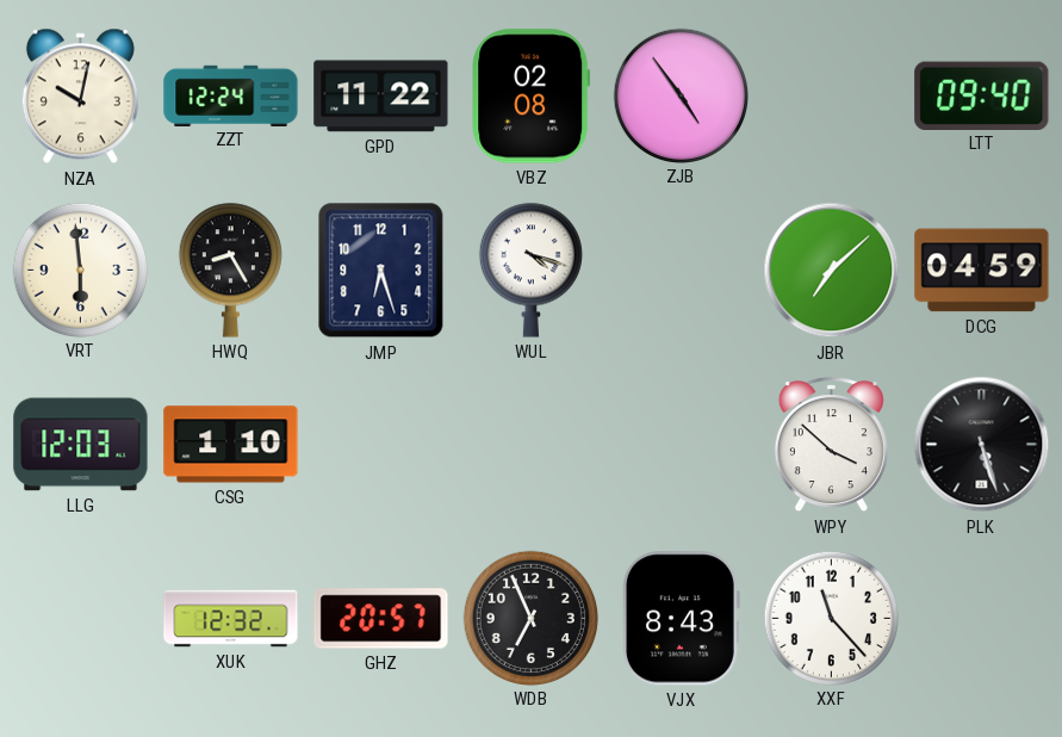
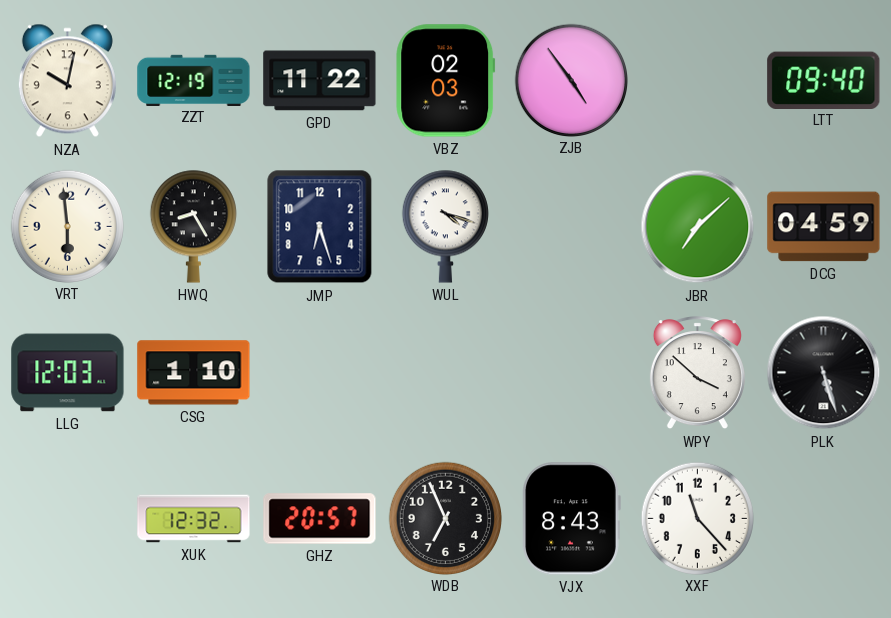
ZZT: 12:24 -> 12:19 (194, 80)
VBZ: 02:08 -> 02:03 (446, 81)
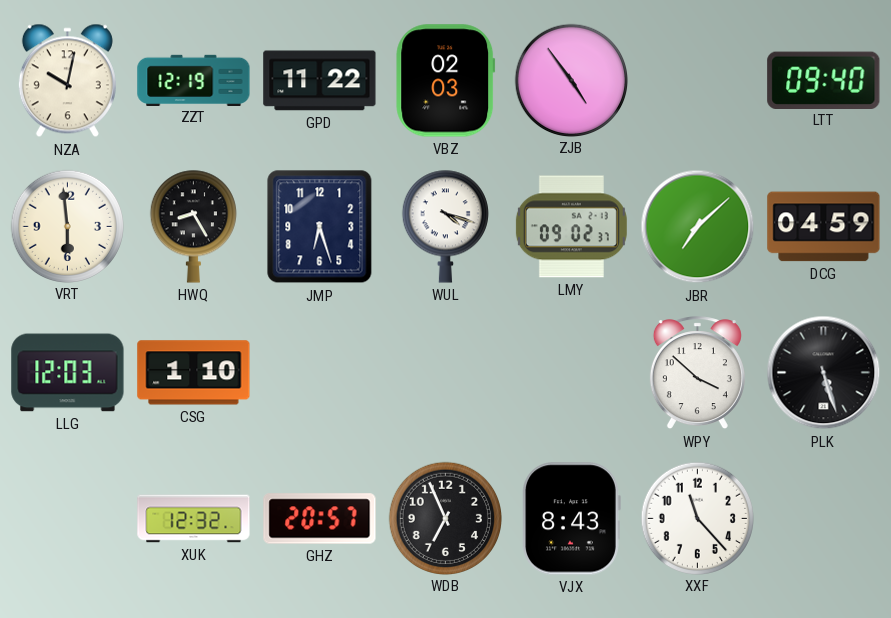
LMY: none -> 09:02 (571, 227)
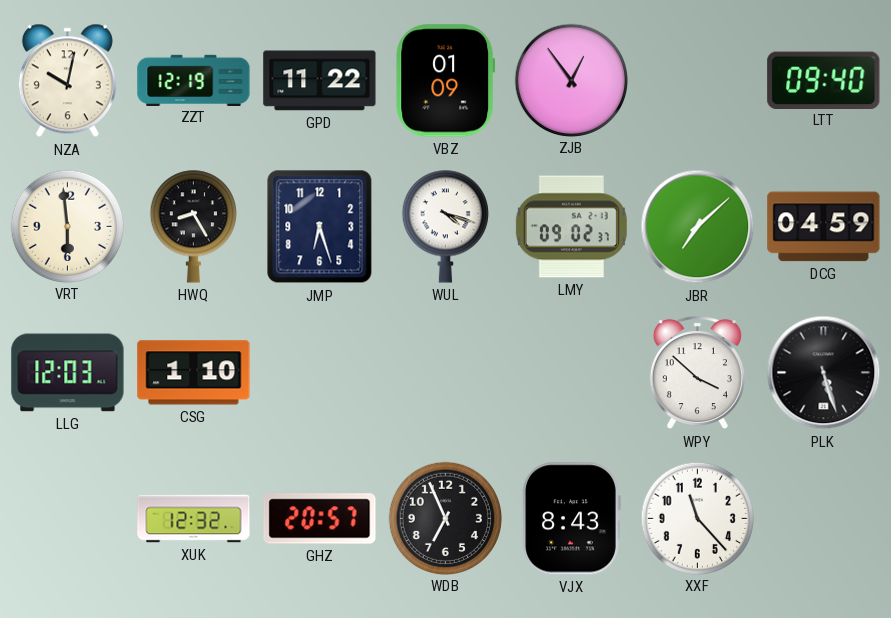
VBZ: 02:03 -> 01:09 (446, 81)
ZJB: 4:54 -> 12:54 (571, 80)
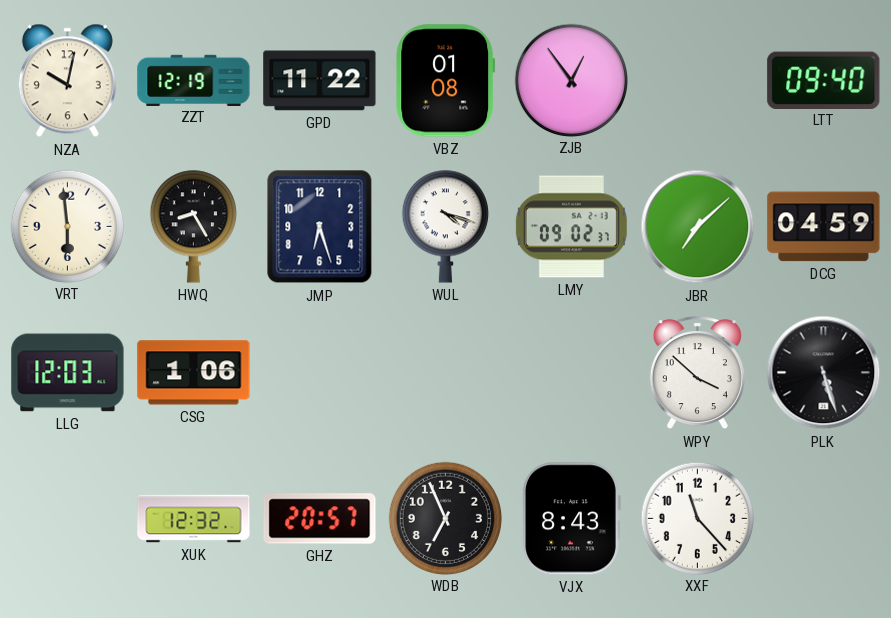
VBZ: 01:09 -> 01:08 (446, 81)
CSG: 1:10 -> 1:06 (194, 373)
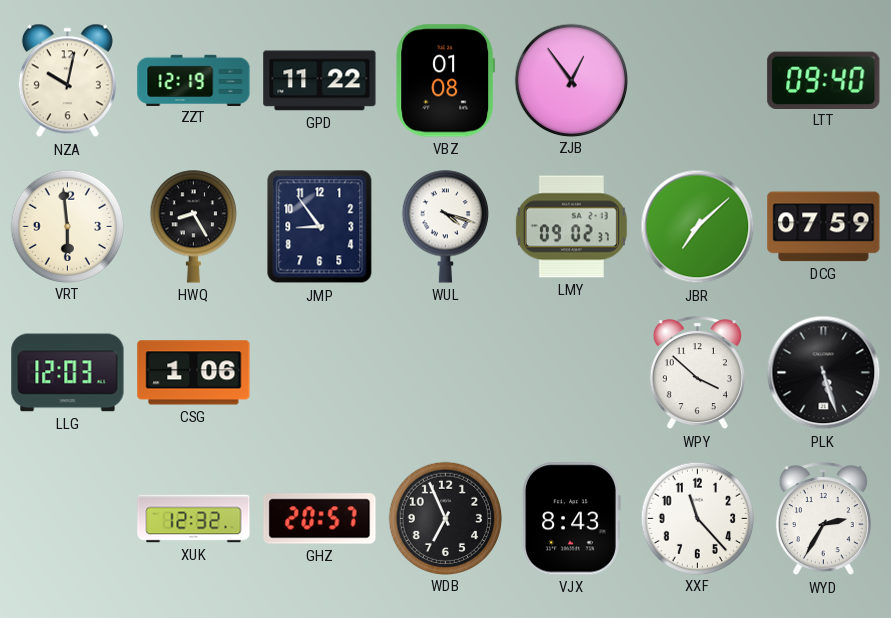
JMP: 6:27 -> 8:54 (320, 227)
DCG: 04:59 -> 07:59 (824, 227)
WYD: none -> 2:35 (823, 519)
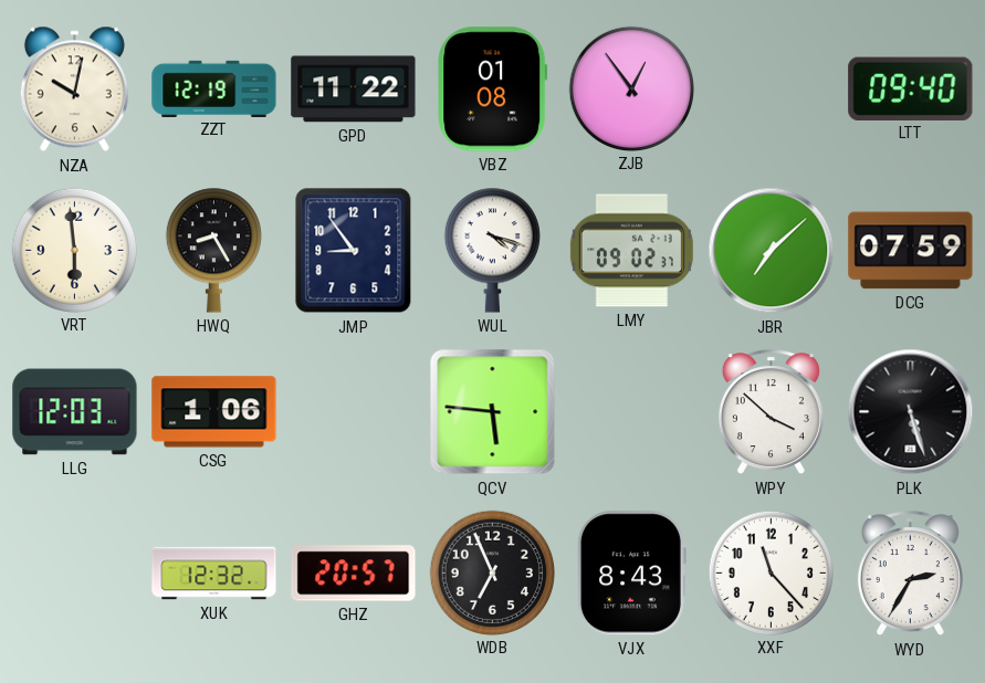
QCV: none -> 5:46 (493, 412)
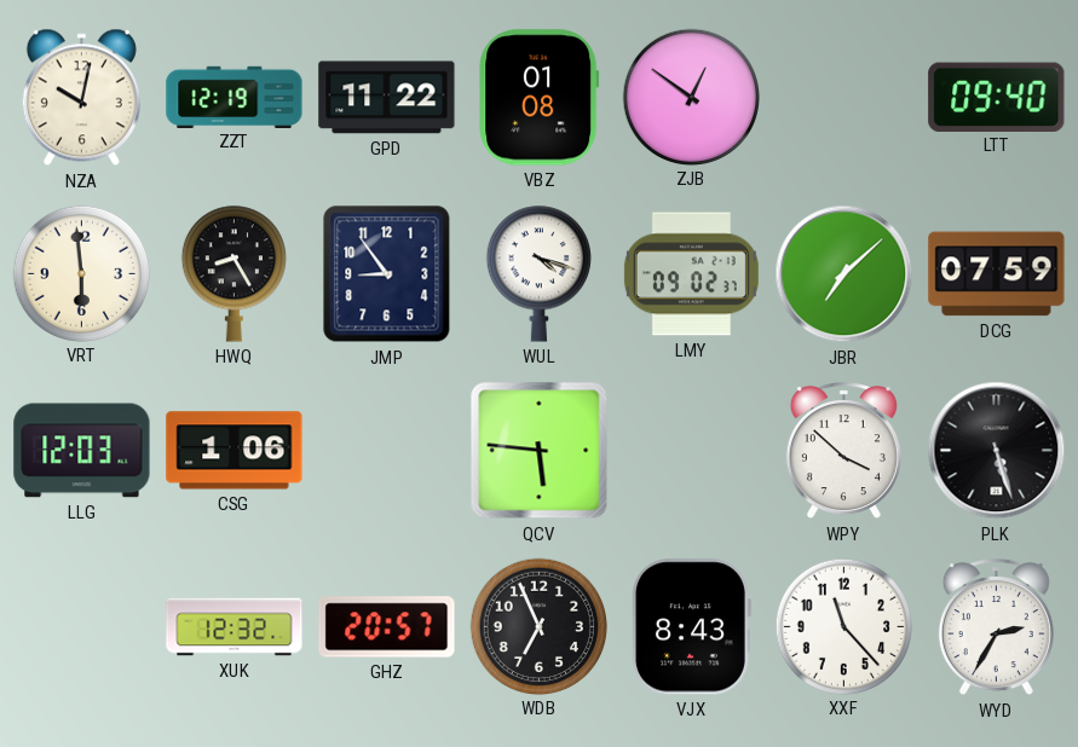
ZJB: 12:54 -> 12:51 (691, 97)
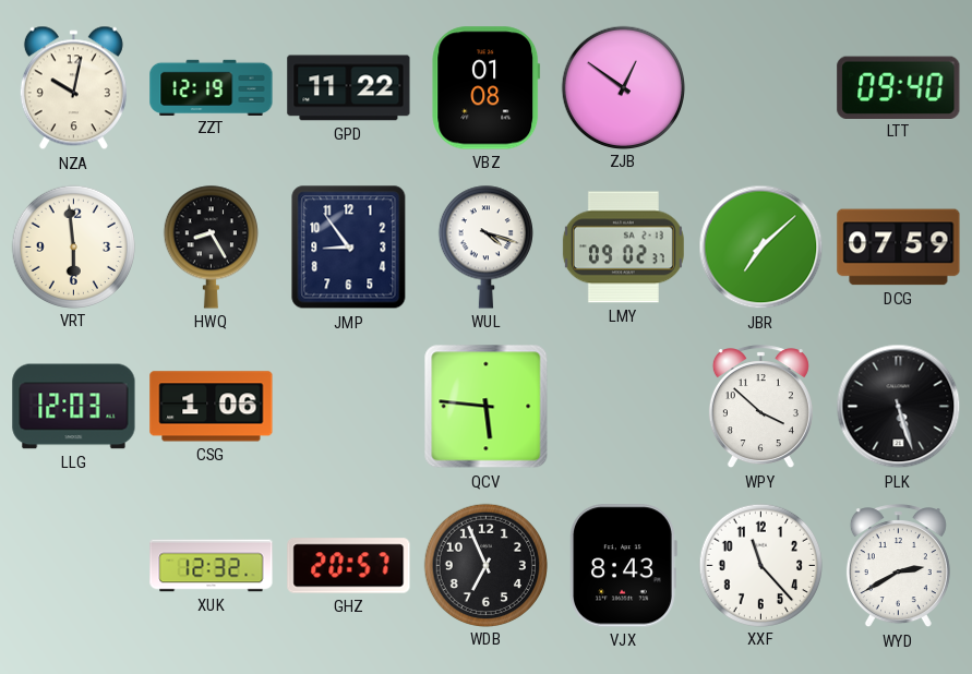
WYD: 2:35 -> 2:40 (898, 566)
